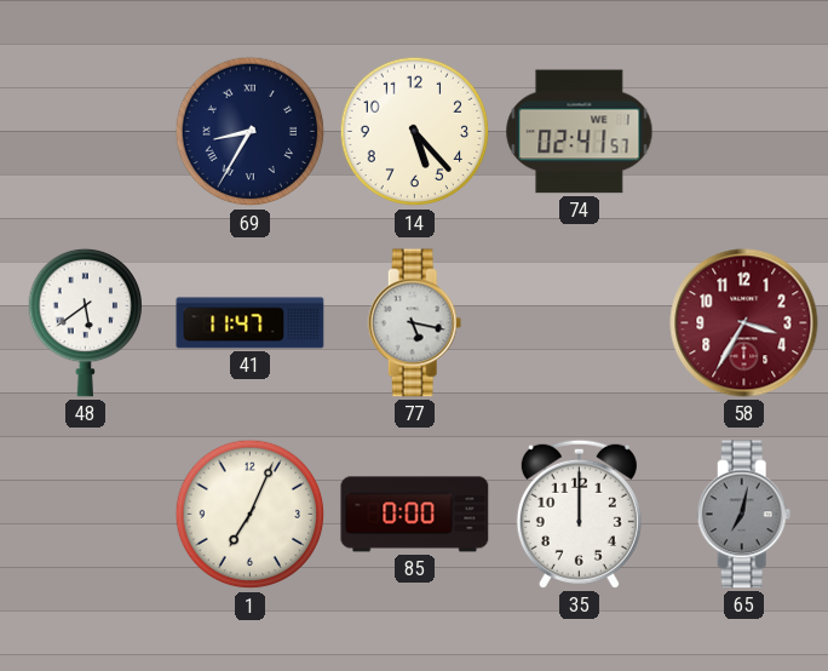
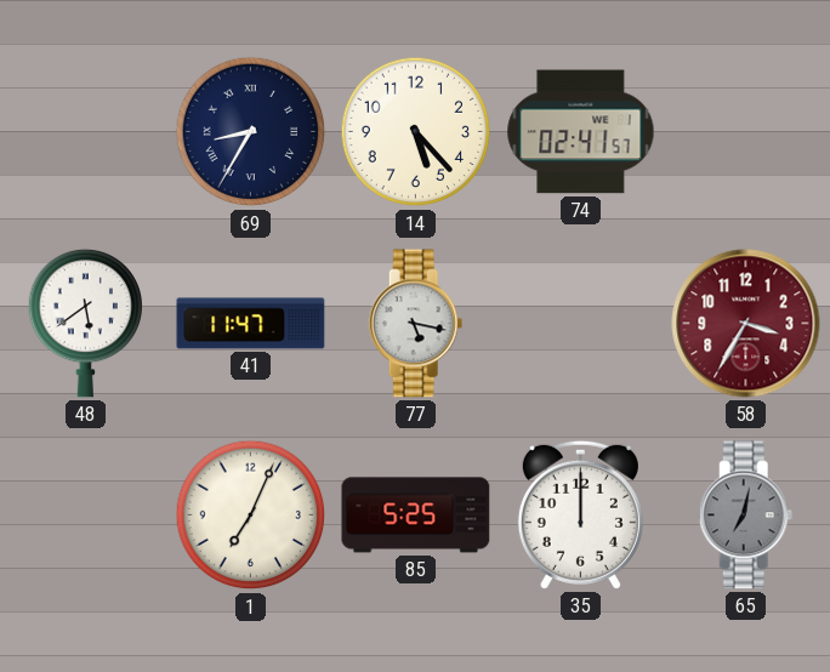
85: 0:00 -> 5:25 (416, 516)
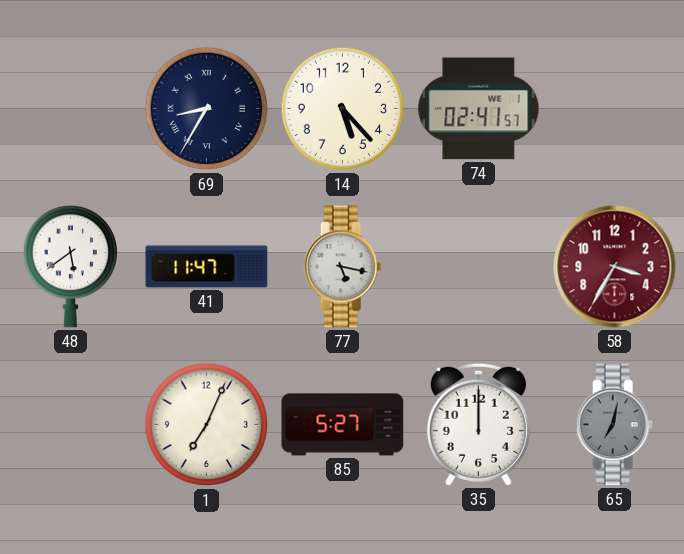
85: 5:25 -> 5:27 (343, 425)
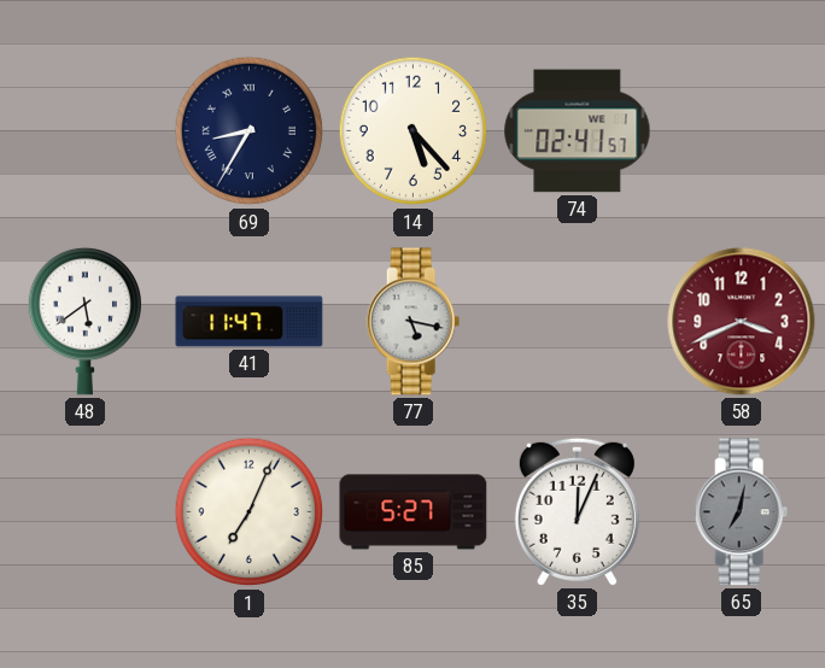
58: 3:35 -> 3:41 (742, 322)
35: 12:00 -> 12:04 (577, 511)
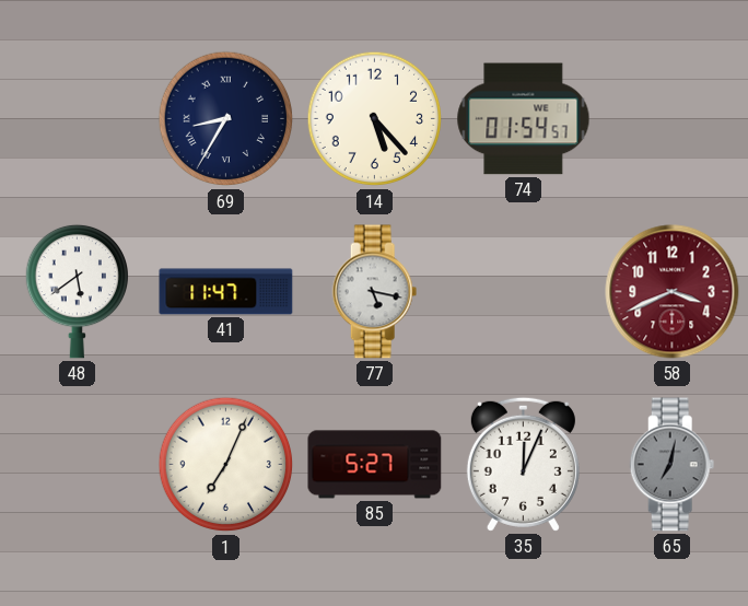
74: 02:41 -> 01:54 (524, 119)
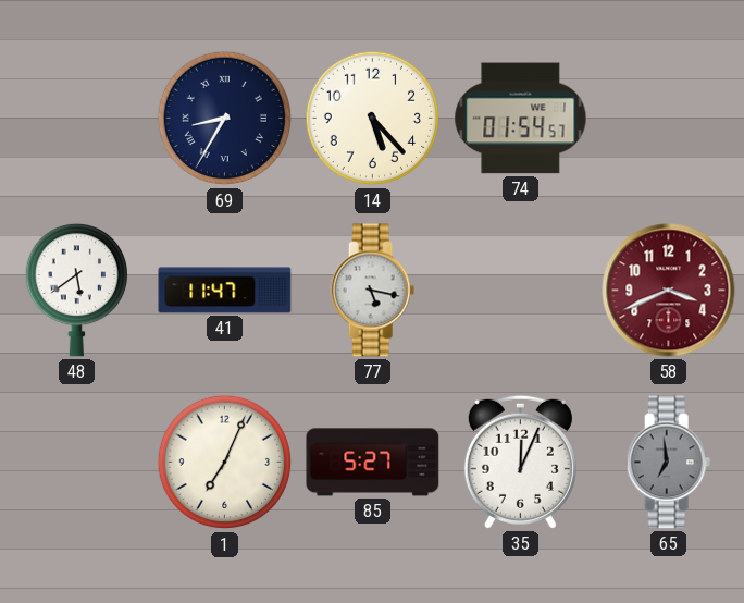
65: 7:02 -> 6:59 (669, 463)
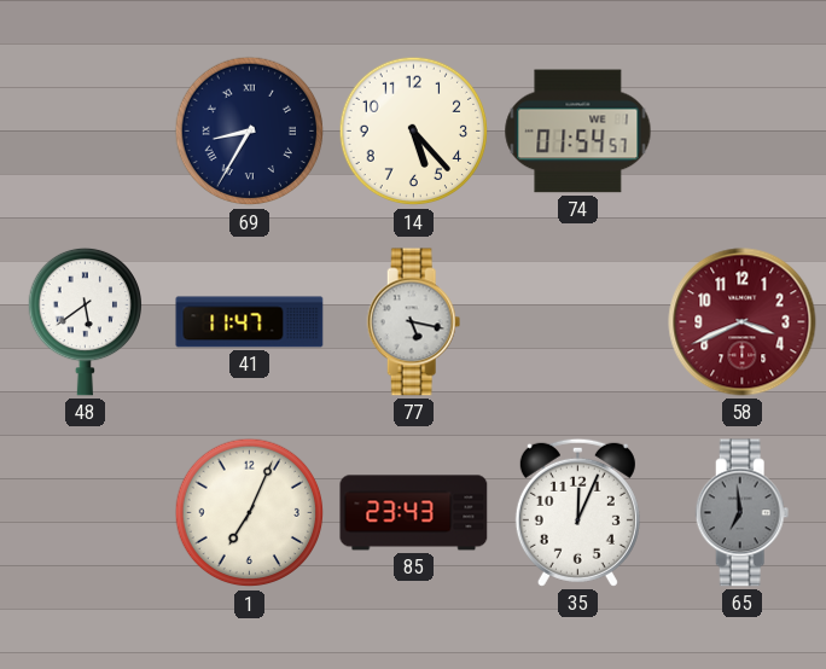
85: 5:27 -> 23:43 (414, 513)
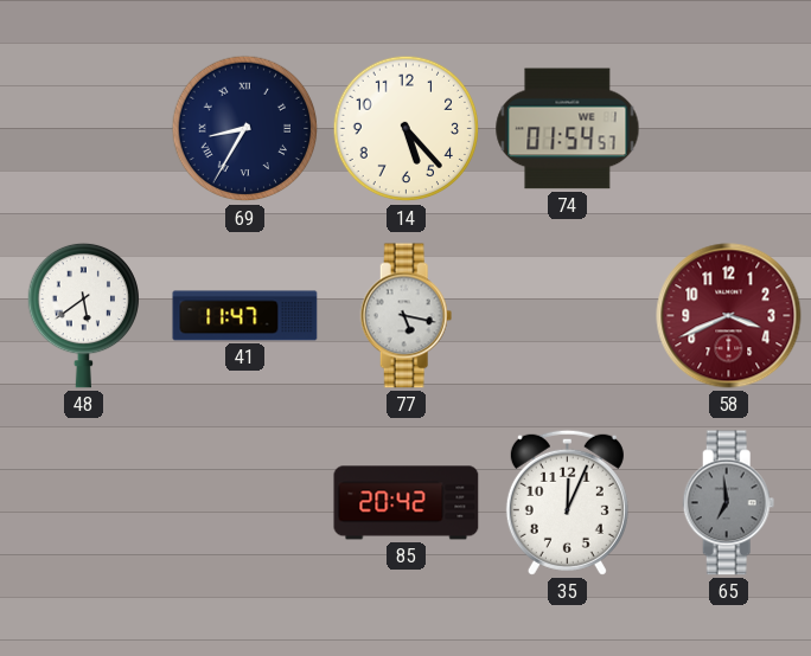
1: 7:04 -> none (250, 513)
85: 23:43 -> 20:42 (407, 503)
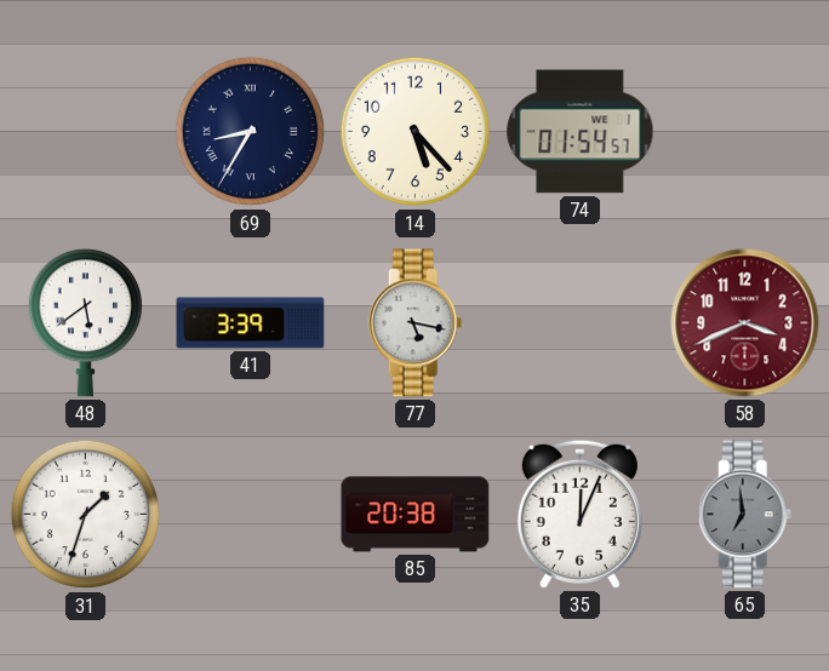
41: 11:47 -> 3:39 (251, 323)
31: none -> 1:33 (86, 515)
85: 20:42 -> 20:38 (416, 515)
